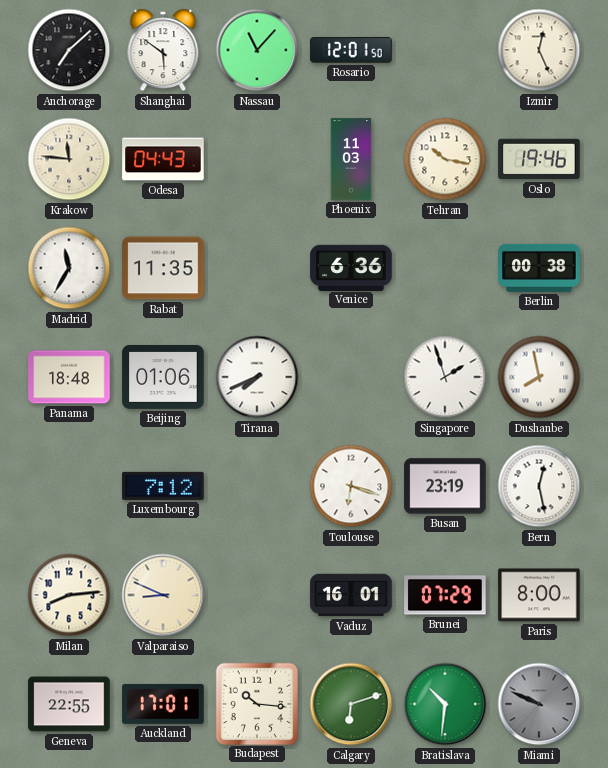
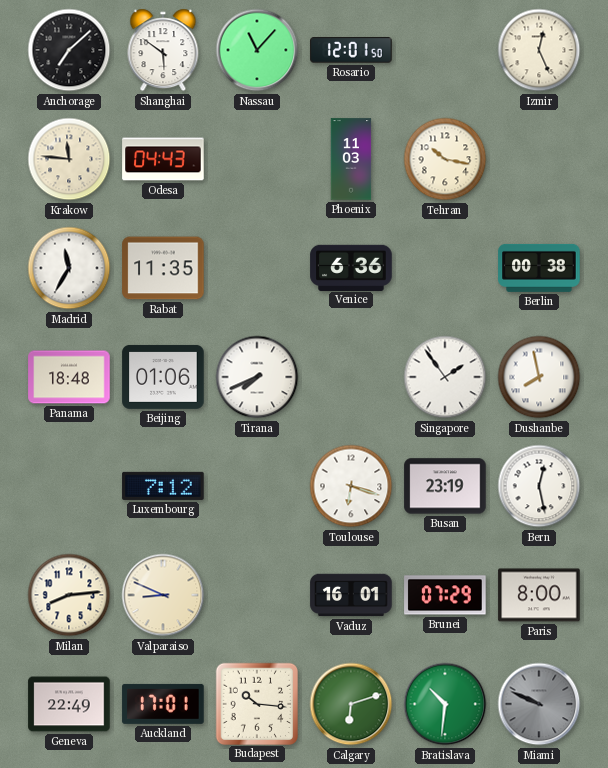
Oslo: 19:46 -> none (539, 159)
Singapore: 1:57 -> 1:54 (445, 377)
Geneva: 22:55 -> 22:49 (69, 704)
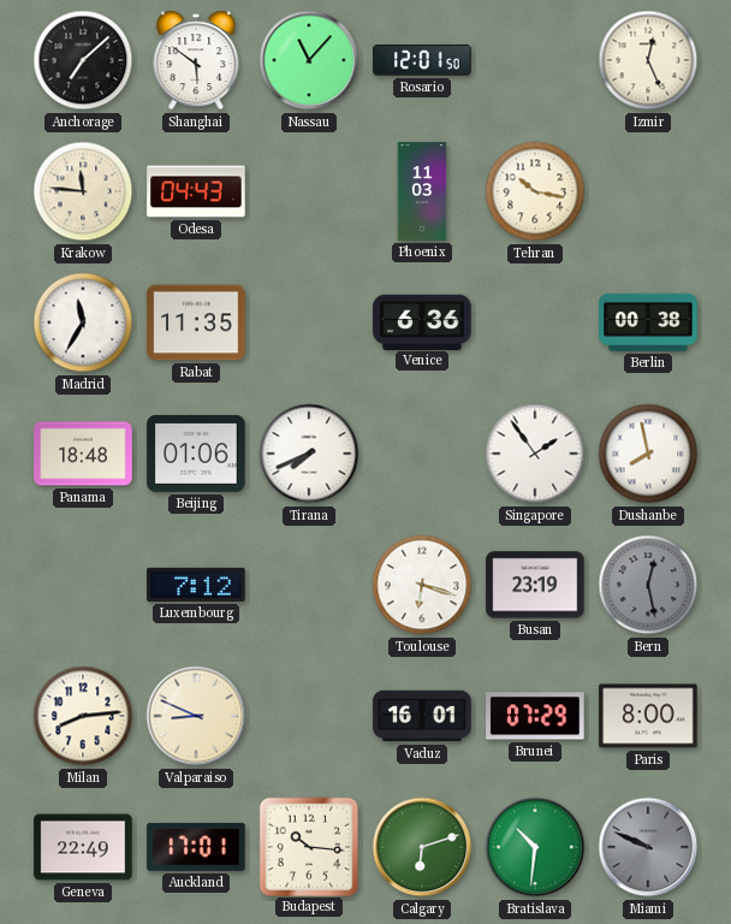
Bern dial: white -> grey (648, 585)
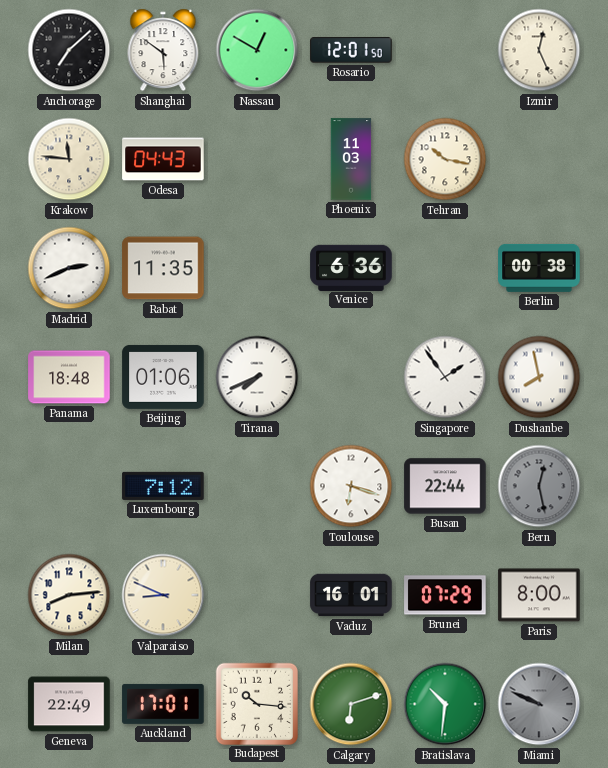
Nassau: 11:07 -> 12:50 (257, 50)
Madrid: 11:35 -> 2:41 (69, 268)
Busan: 23:19 -> 22:44 (445, 486)
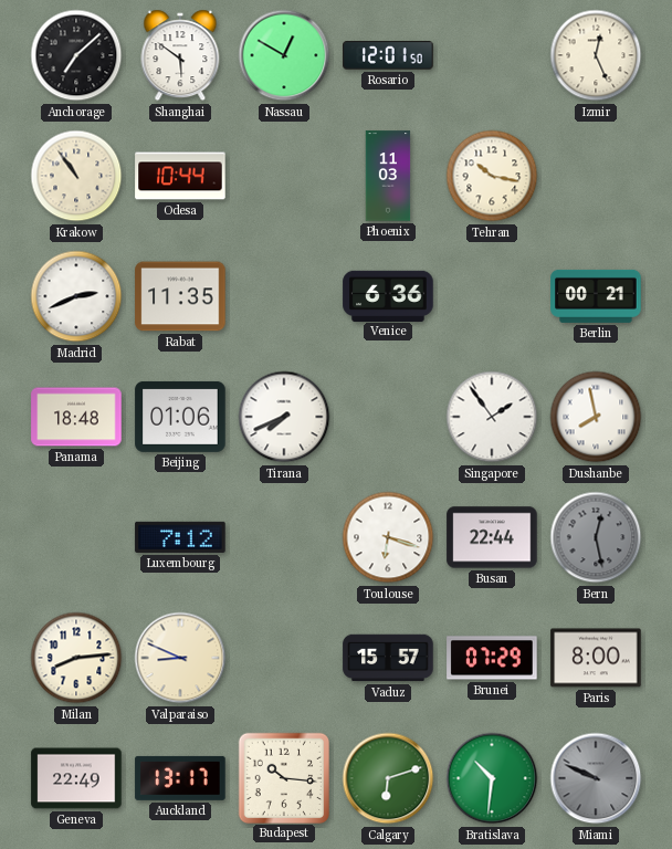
Krakow: 11:46 -> 10:54 (76, 176)
Odesa: 04:43 -> 10:44 (180, 176)
Berlin: 00:38 -> 00:21 (596, 296)
Vaduz: 16:01 -> 15:57 (388, 658)
Auckland: 17:01 -> 13:17 (180, 778)
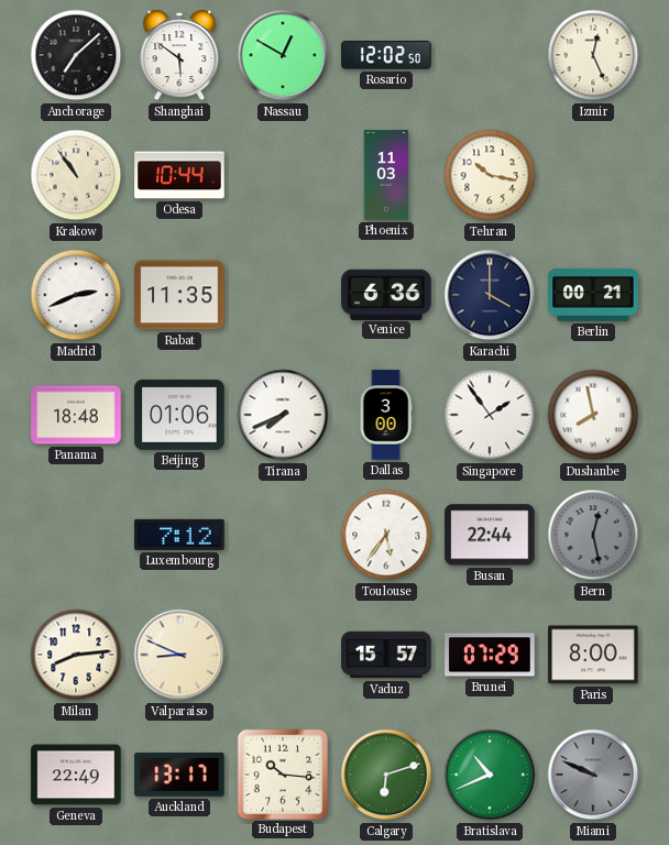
Rosario: 12:01 -> 12:02 (386, 55)
Karachi: none -> 4:00 (490, 295)
Dallas: none -> 3:00 (386, 415)
Toulouse: 6:18 -> 5:36 (386, 535)
Bratislava: 10:31 -> 10:41 (490, 775)
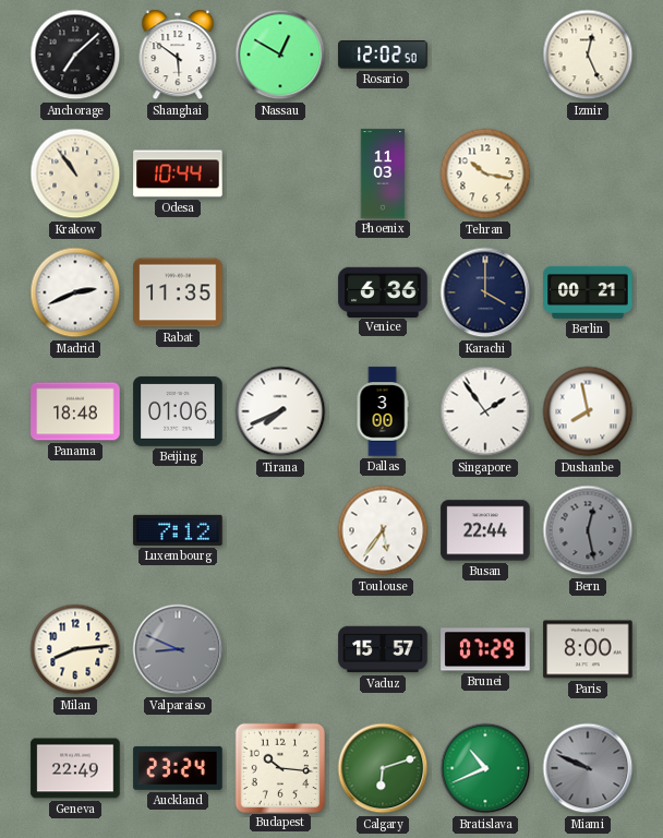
Valparaiso dial: cream -> grey (178, 649)
Auckland: 13:17 -> 23:24 (178, 768)
